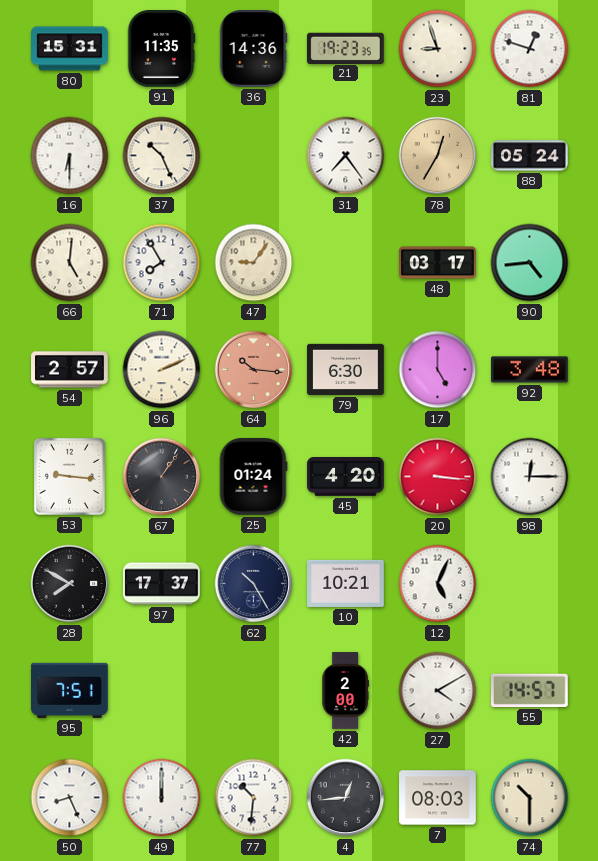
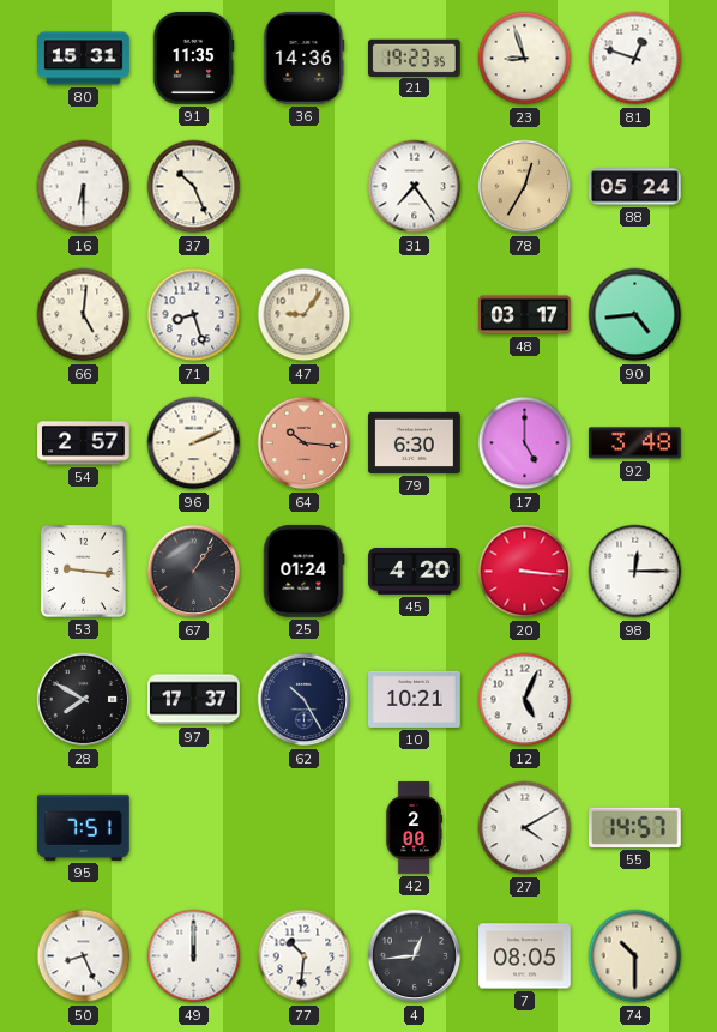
71: 7:55 -> 8:27 (194, 315)
7: 08:03 -> 08:05 (525, 956)
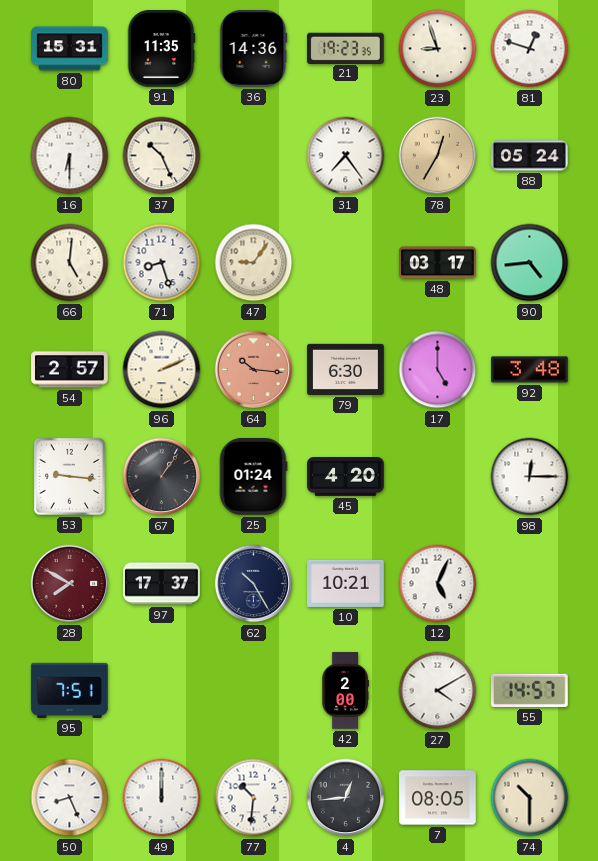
20: 3:16 -> none (525, 572)
28 dial: black -> burgundy (70, 584)
